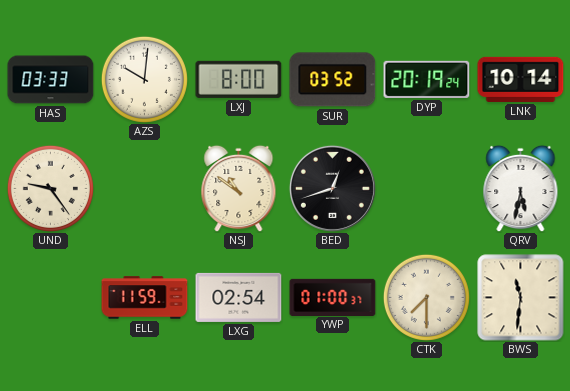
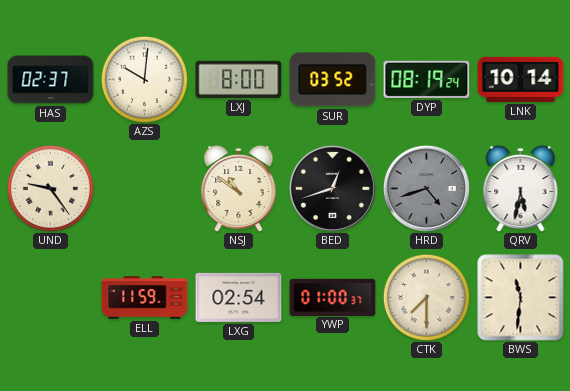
HAS: 03:33 -> 02:37 (51, 80)
DYP: 20:19 -> 08:19 (427, 79)
HRD: none -> 4:42 (426, 188)
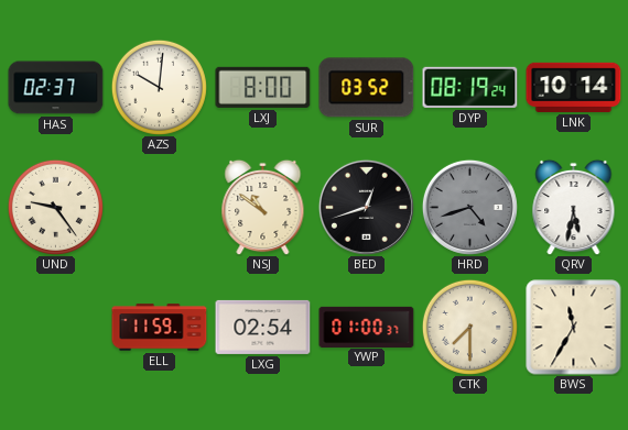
BWS: 11:31 -> 11:35 (574, 328)
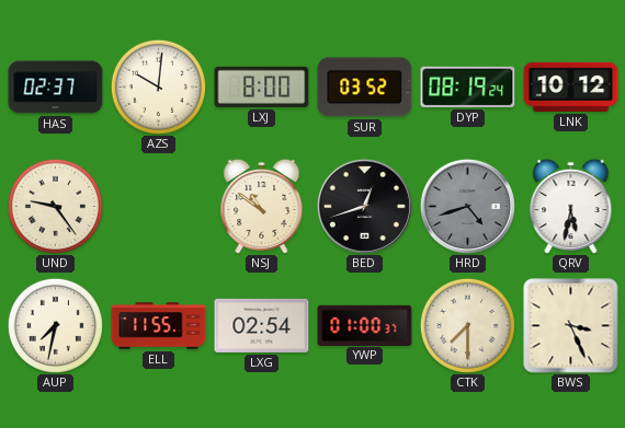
LNK: 10:14 -> 10:12 (571, 86)
AUP: none -> 7:32 (55, 325)
ELL: 11:59 -> 11:55 (159, 326)
BWS: 11:35 -> 3:26 (571, 326)
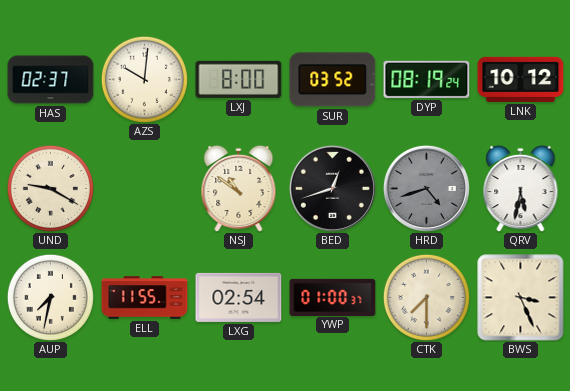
UND: 9:24 -> 9:20 (50, 188)
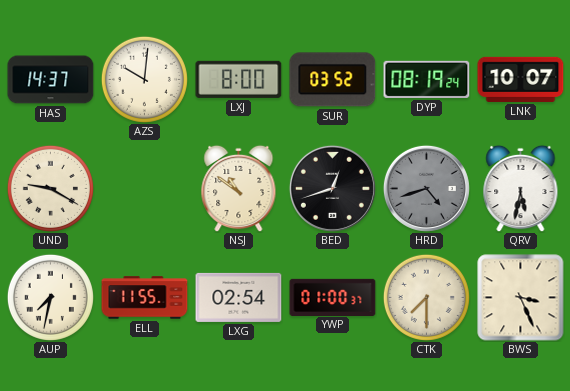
HAS: 02:37 -> 14:37 (51, 80)
LNK: 10:12 -> 10:07 (521, 79)
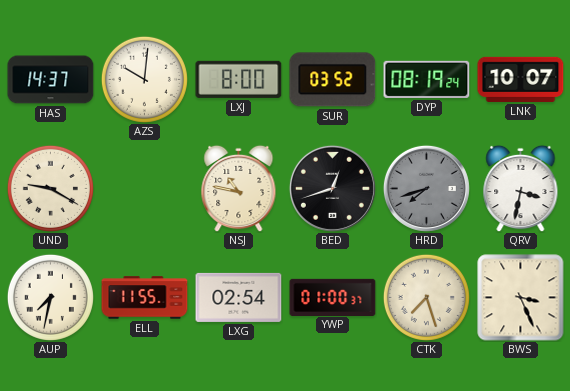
NSJ: 10:51 -> 10:47 (239, 188)
HRD: 4:42 -> 7:42 (426, 188)
QRV: 5:32 -> 3:32 (521, 188)
CTK: 7:30 -> 7:27 (426, 297)
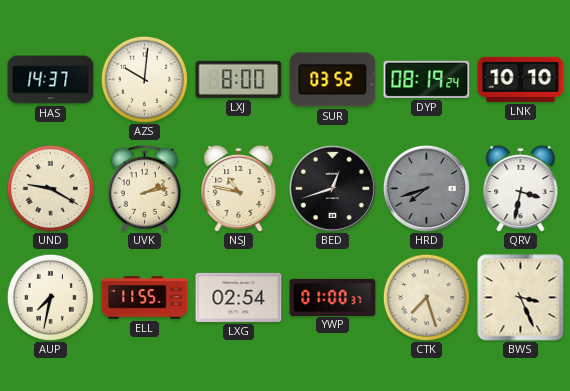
LNK: 10:07 -> 10:10 (521, 79)
UVK: none -> 2:13 (144, 188)
